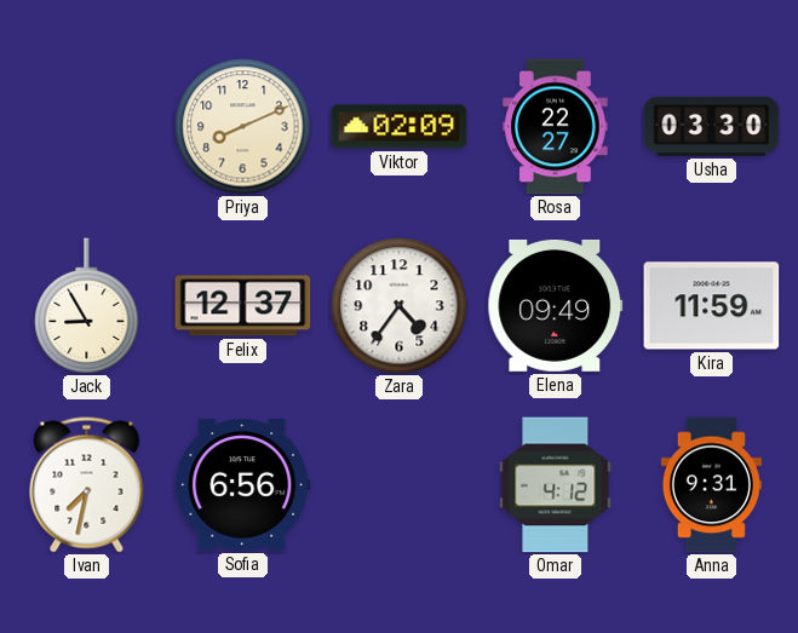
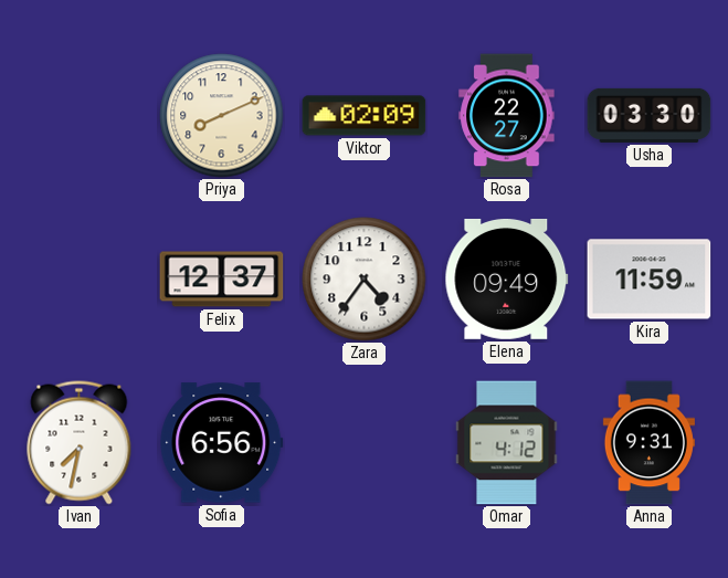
Jack: 8:55 -> none (87, 306)
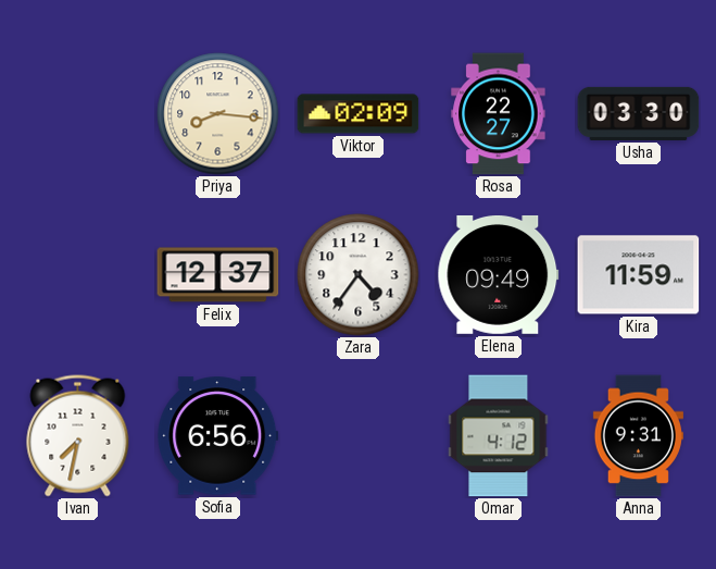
Priya: 8:11 -> 8:16 (218, 114)
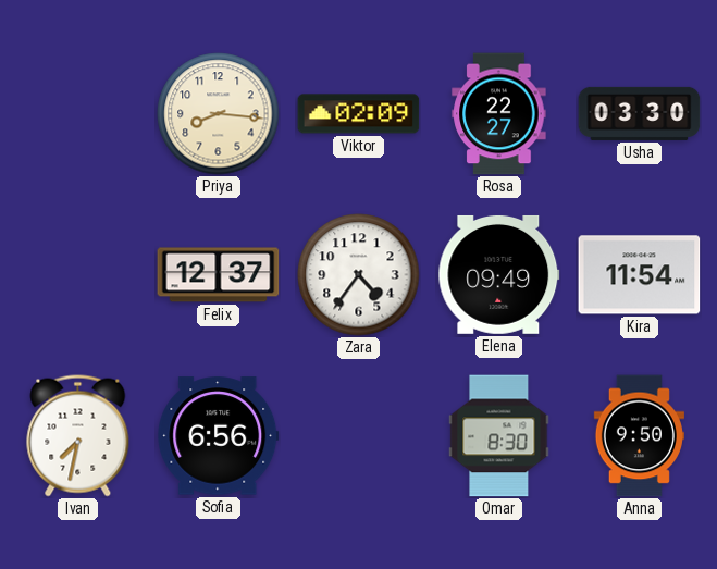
Kira: 11:59 -> 11:54 (640, 275)
Omar: 4:12 -> 8:30 (499, 436)
Anna: 9:31 -> 9:50 (639, 436)
